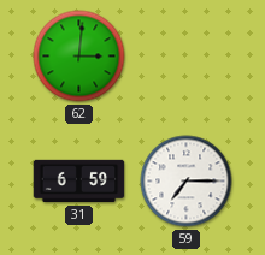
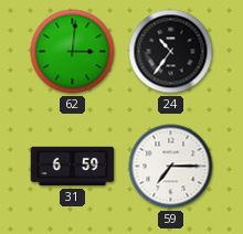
24: none -> 10:36 (171, 52)
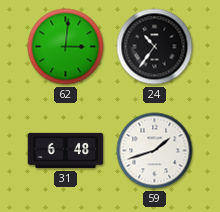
31: 6:59 -> 6:48 (66, 151)
59: 7:15 -> 1:42 (155, 151)
